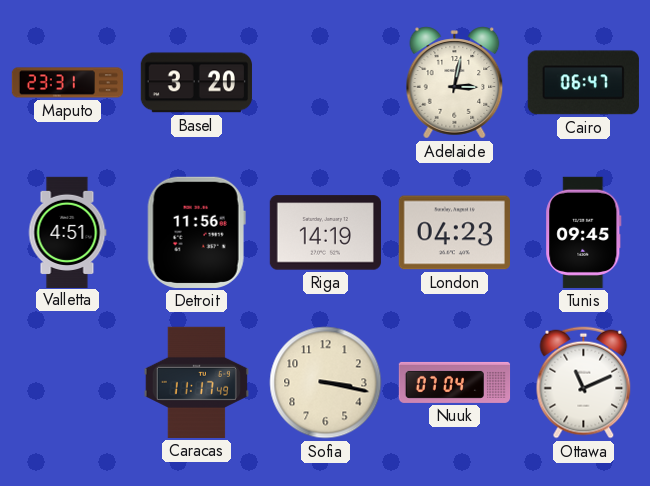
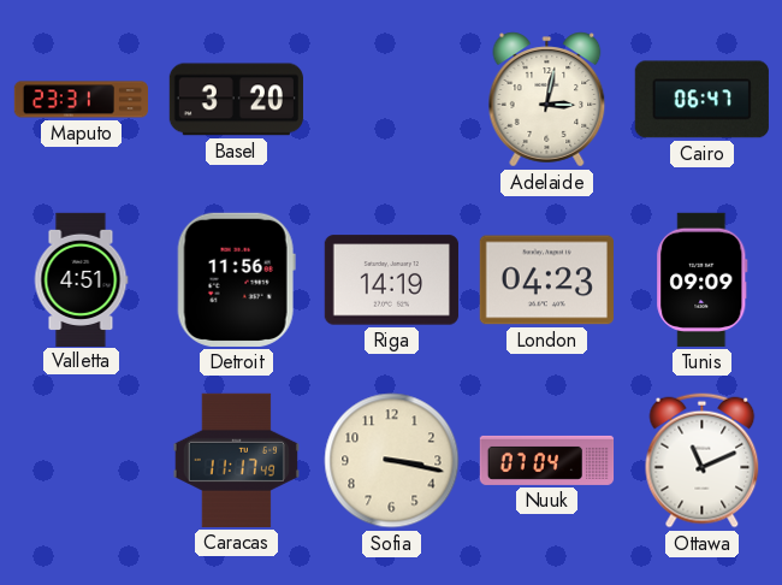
Tunis: 09:45 -> 09:09 (703, 279)
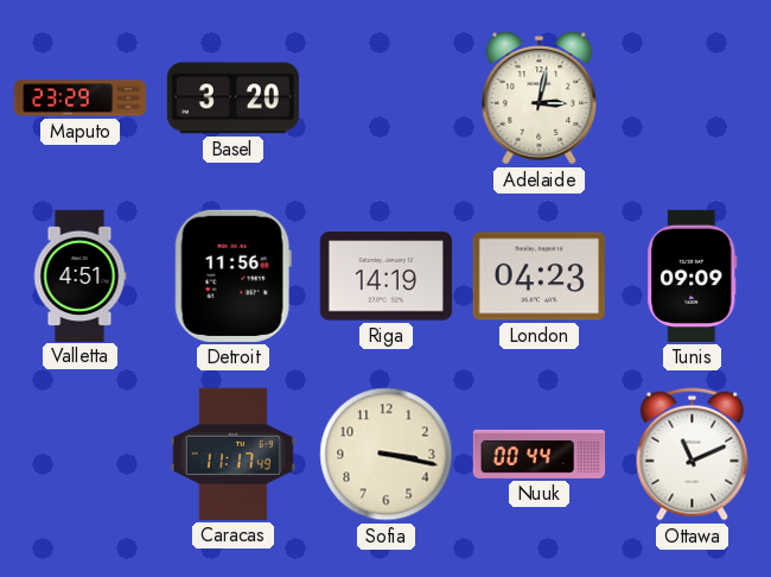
Maputo: 23:31 -> 23:29 (81, 99)
Cairo: 06:47 -> none (701, 100)
Nuuk: 07:04 -> 00:44 (540, 454)
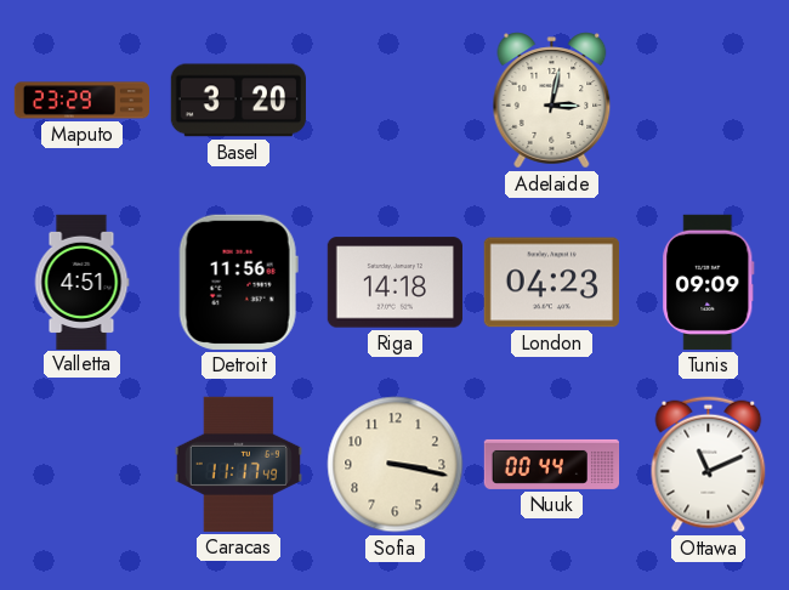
Riga: 14:19 -> 14:18 (394, 283)
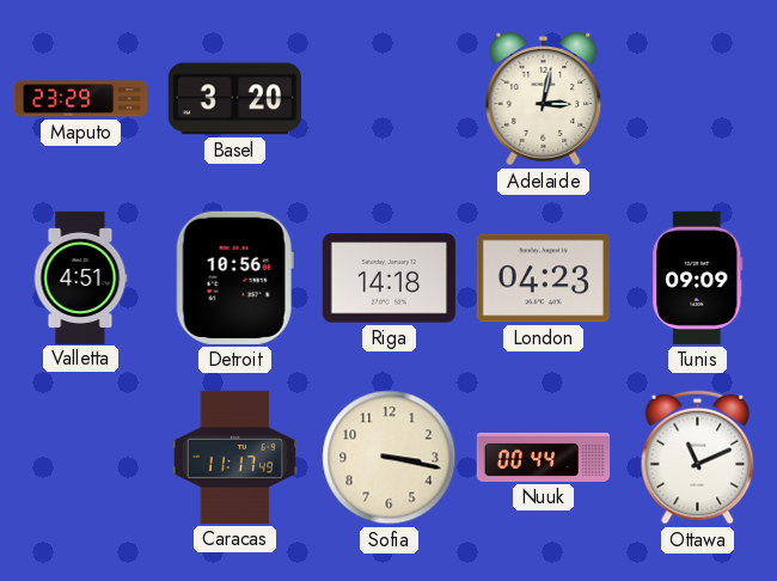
Detroit: 11:56 -> 10:56 (234, 277)
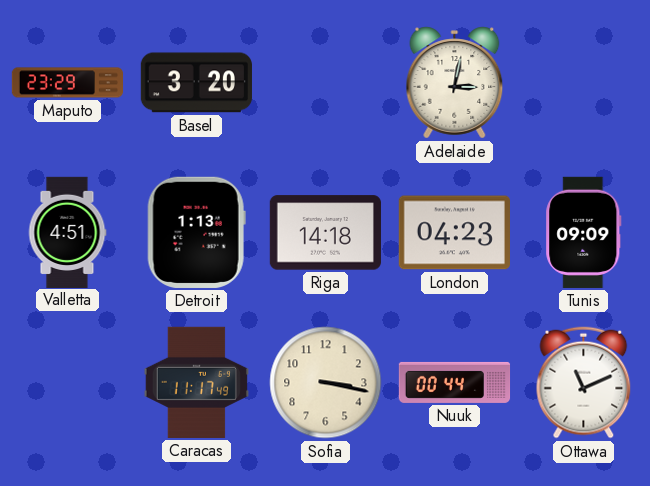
Detroit: 10:56 -> 1:13 (196, 232)
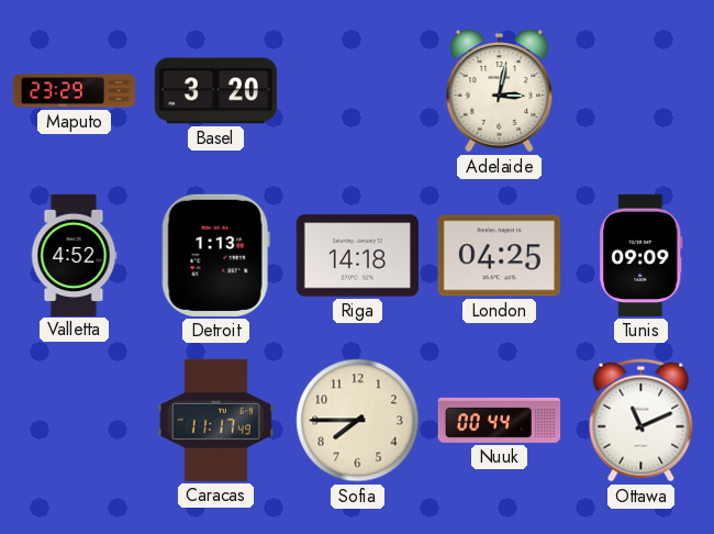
Valletta: 4:51 -> 4:52 (74, 255)
London: 04:23 -> 04:25 (499, 256)
Sofia: 3:17 -> 7:45 (358, 421)
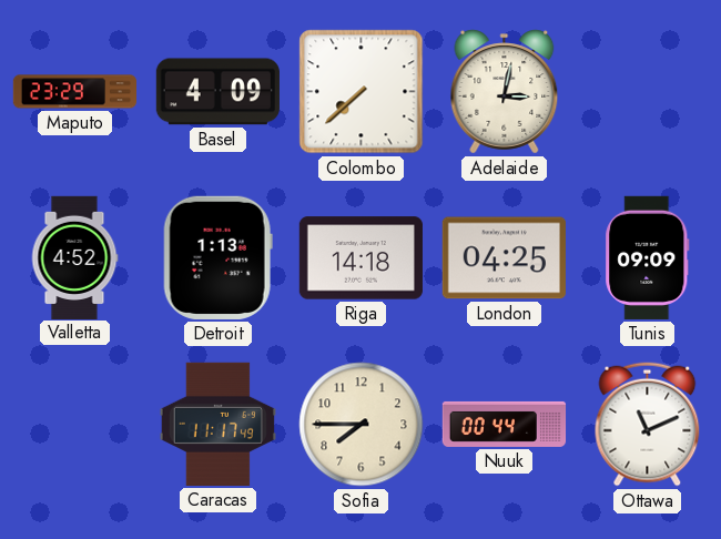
Basel: 3:20 -> 4:09 (217, 92)
Colombo: none -> 7:38 (362, 92)
